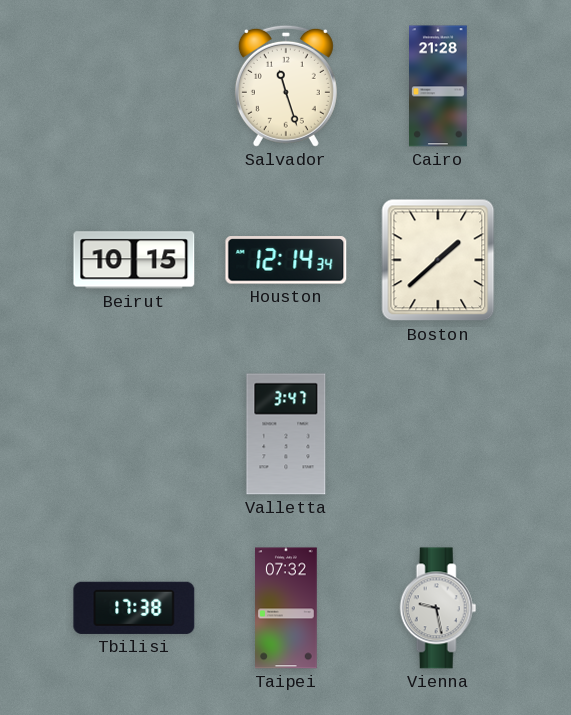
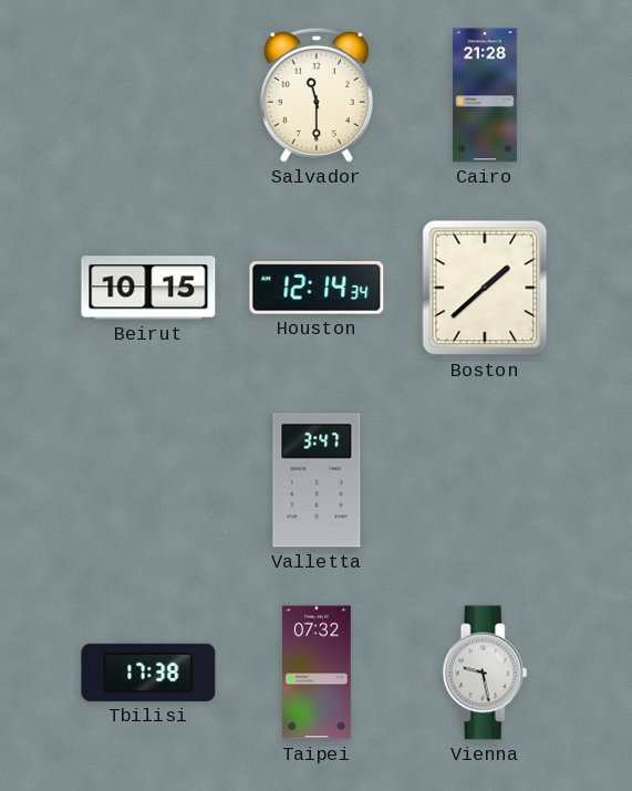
Salvador: 11:27 -> 11:30 (317, 95)
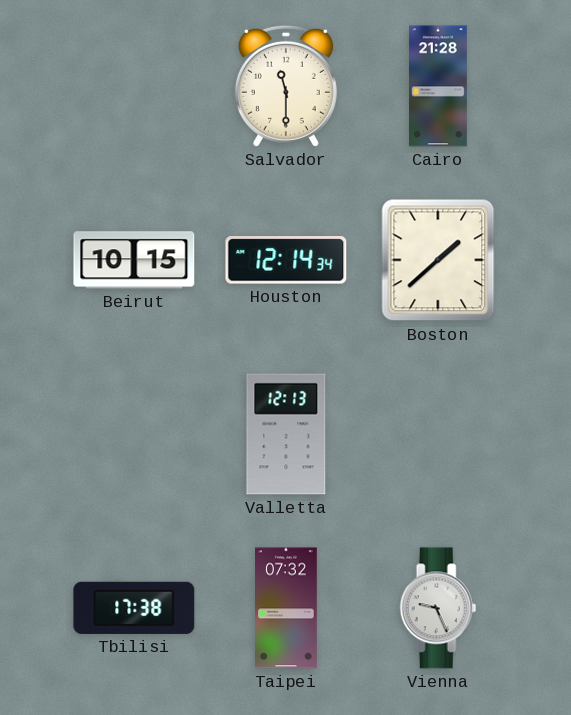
Valletta: 3:47 -> 12:13 (286, 434)
Vienna: 9:28 -> 9:26 (438, 608)
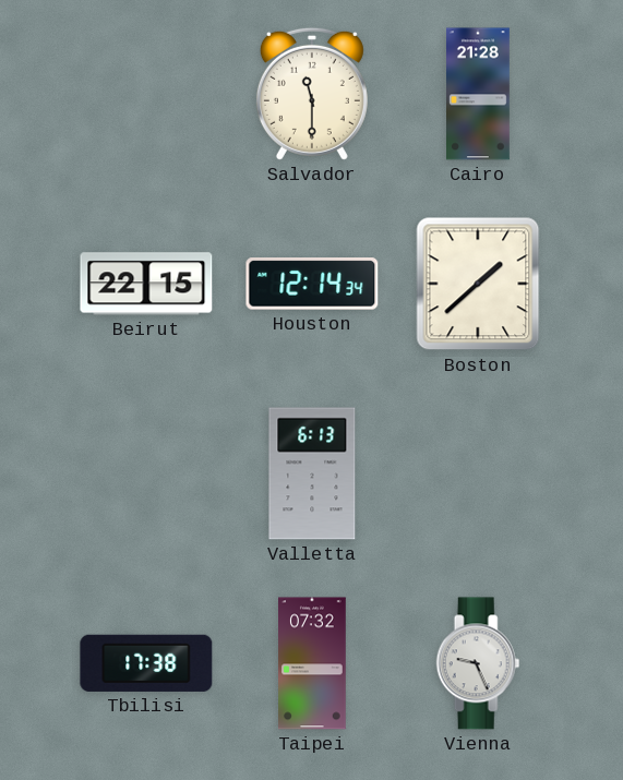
Beirut: 10:15 -> 22:15 (146, 284)
Valletta: 12:13 -> 6:13 (312, 473)
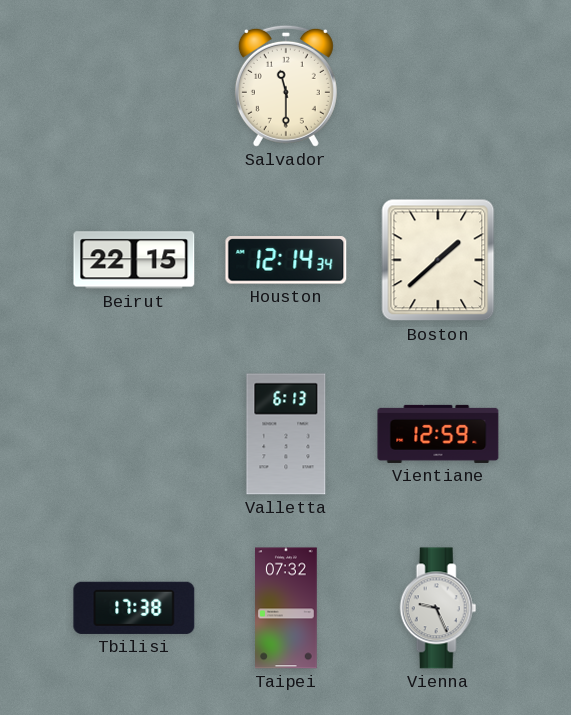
Cairo: 21:28 -> none (479, 94)
Vientiane: none -> 12:59 (438, 434)
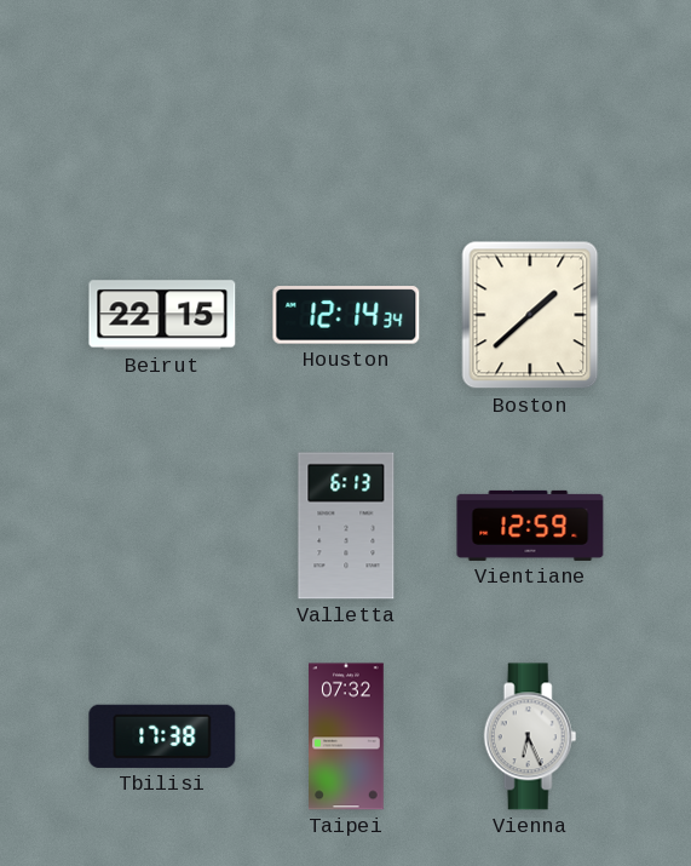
Salvador: 11:30 -> none (286, 86)
Vienna: 9:26 -> 6:26 (530, 736)
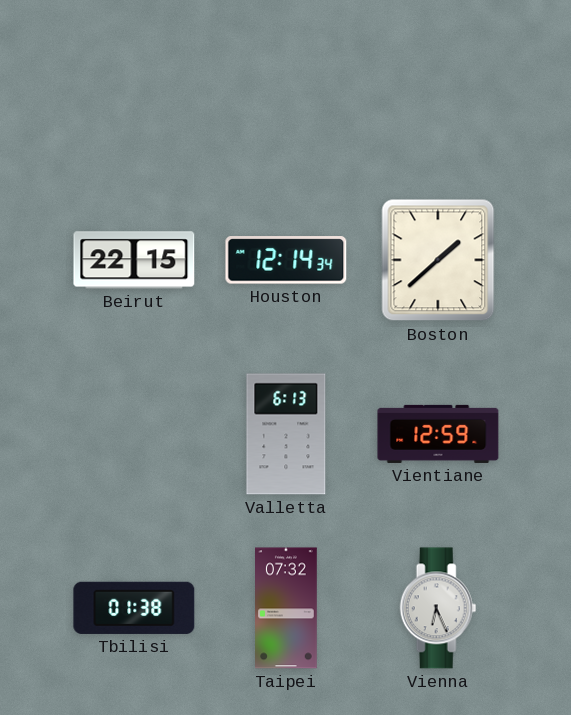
Tbilisi: 17:38 -> 01:38 (134, 608)
